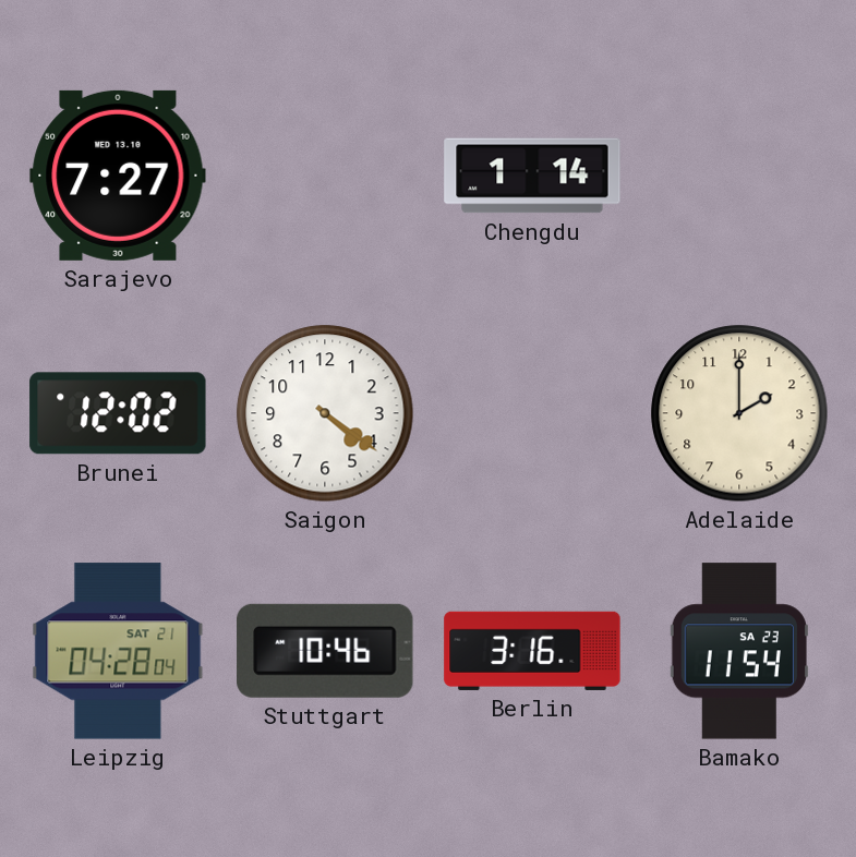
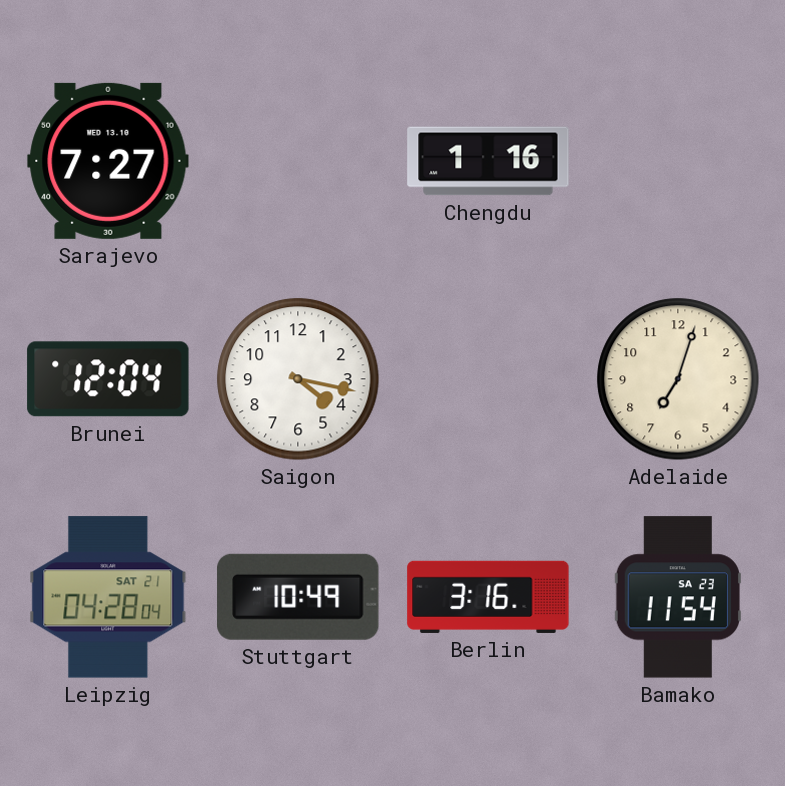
Chengdu: 1:14 -> 1:16 (488, 161)
Brunei: 12:02 -> 12:04 (108, 379)
Saigon: 4:21 -> 4:17 (298, 379)
Adelaide: 2:00 -> 7:03 (678, 379)
Stuttgart: 10:46 -> 10:49 (299, 597)
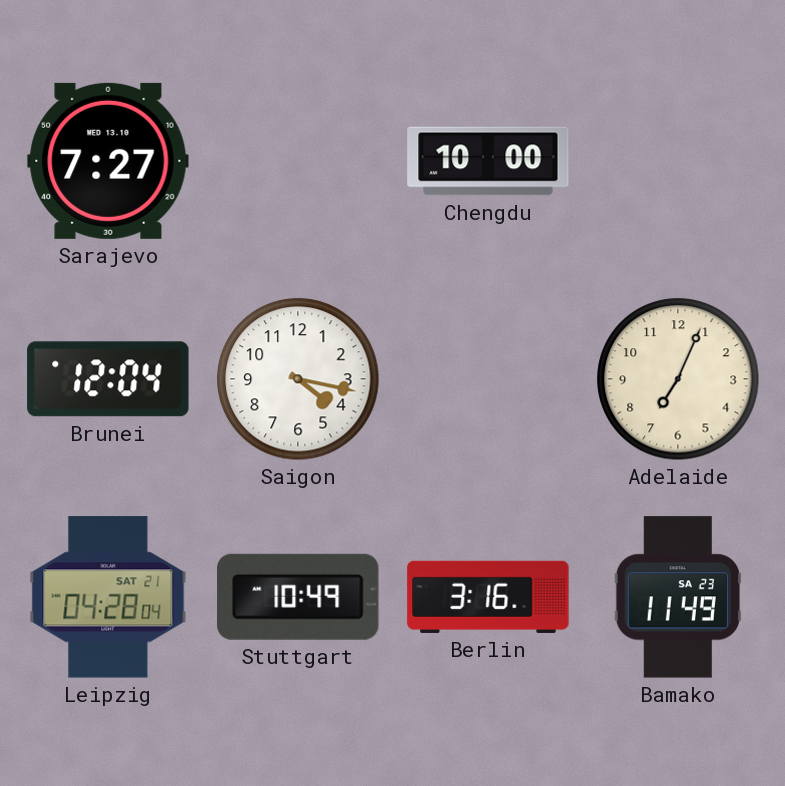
Chengdu: 1:16 -> 10:00 (488, 161)
Adelaide: 7:03 -> 7:04 (678, 379)
Bamako: 11:54 -> 11:49 (678, 597)
